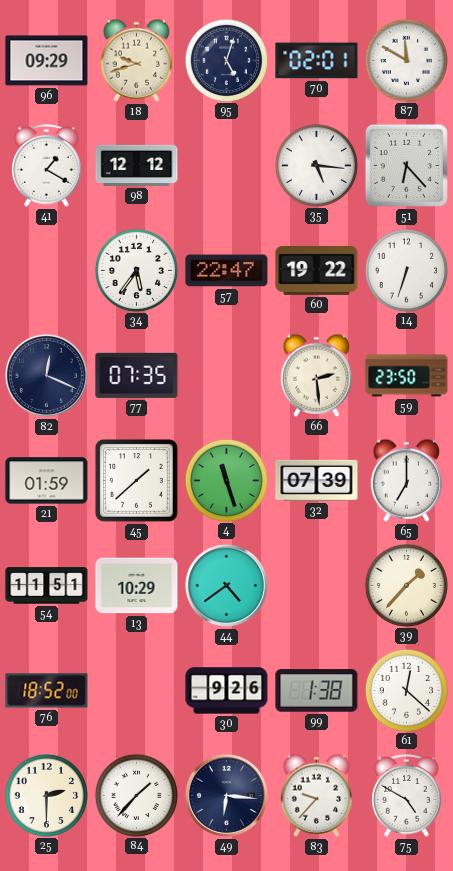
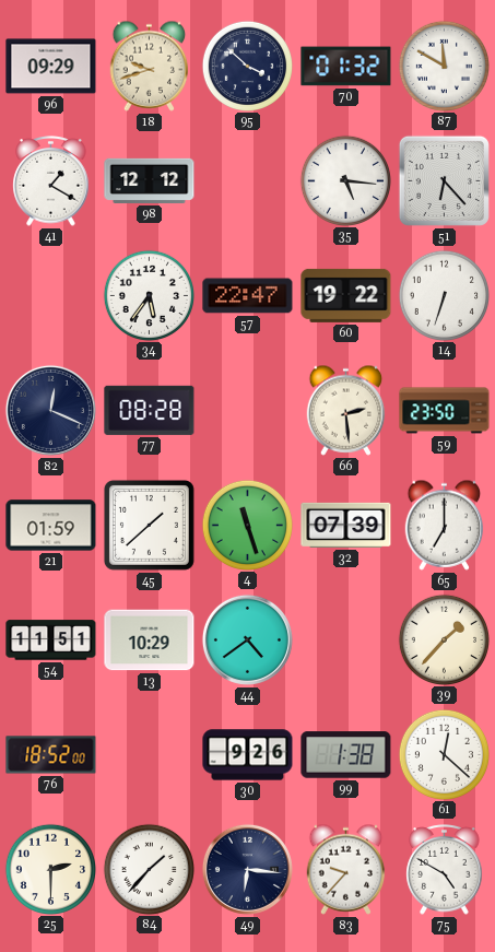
95: 5:03 -> 3:52 (247, 66)
70: 02:01 -> 01:32 (346, 67)
77: 07:35 -> 08:28 (150, 410)
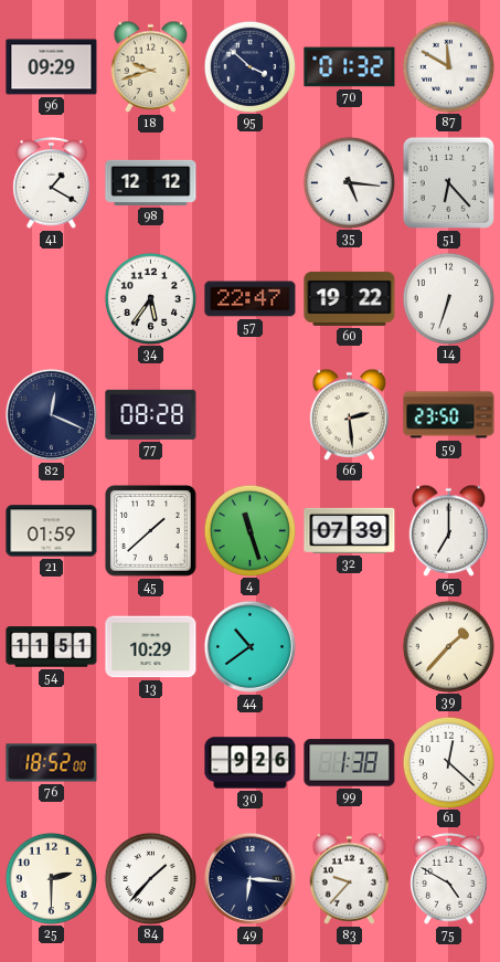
44: 4:39 -> 10:39 (249, 646)
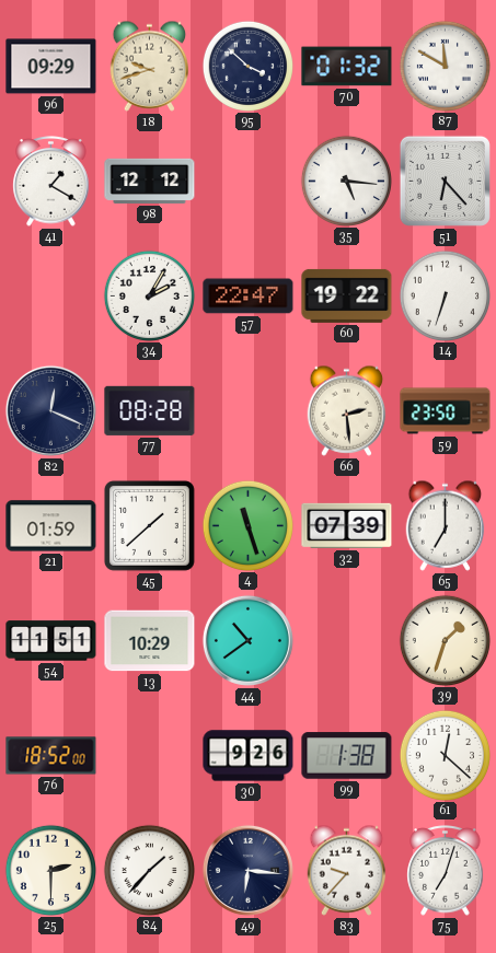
34: 5:36 -> 2:05 (149, 295)
39: 1:37 -> 1:33 (445, 640)
75: 4:50 -> 7:03 (446, 871)
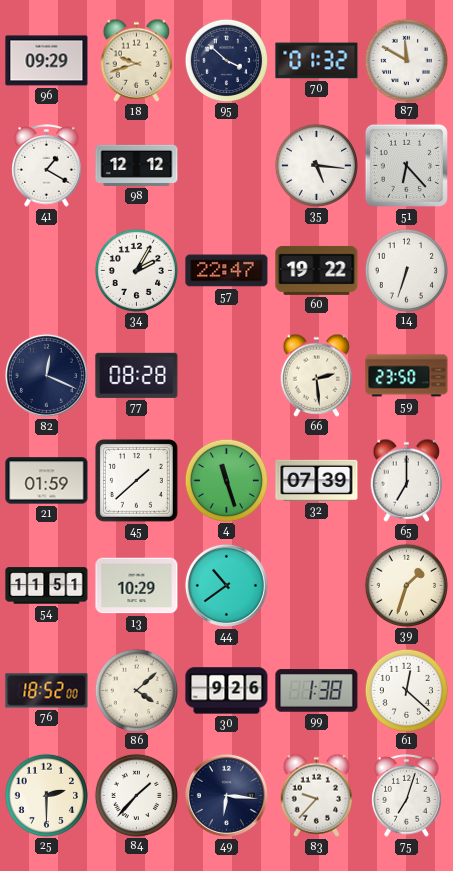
86: none -> 4:08 (136, 690)
